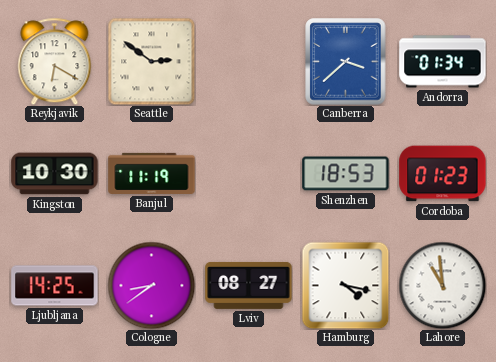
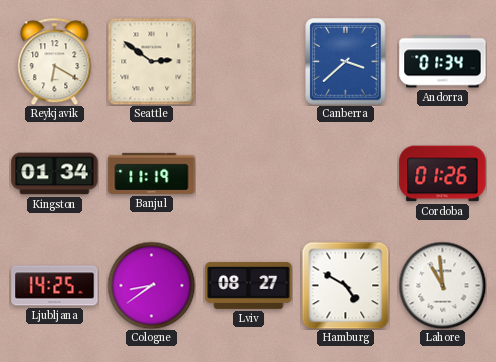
Kingston: 10:30 -> 01:34 (55, 174)
Shenzhen: 18:53 -> none (346, 174)
Cordoba: 01:23 -> 01:26 (443, 174)
Hamburg: 4:17 -> 4:50 (345, 285)
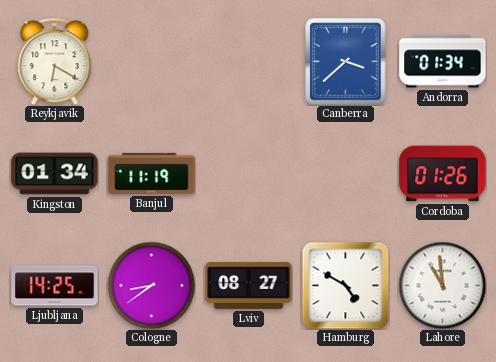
Seattle: 2:51 -> none (151, 61)
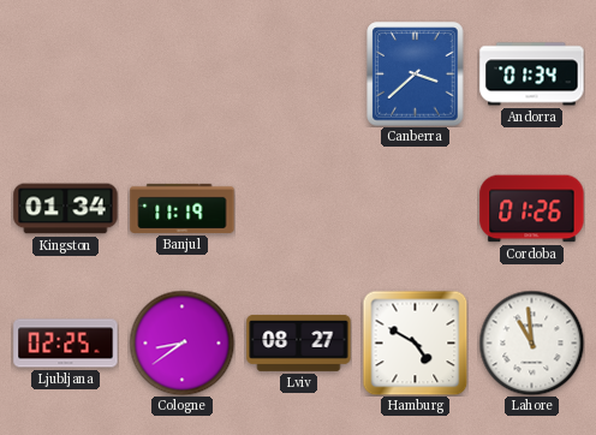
Reykjavik: 6:20 -> none (55, 61)
Ljubljana: 14:25 -> 02:25 (66, 344)
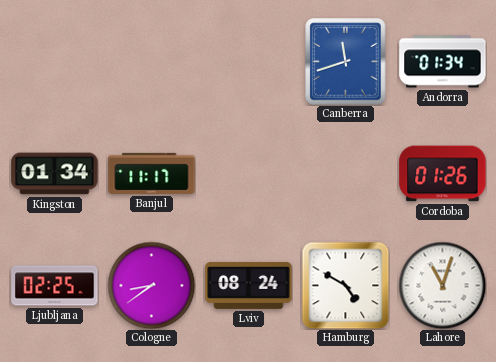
Canberra: 3:38 -> 11:42 (346, 62)
Banjul: 11:19 -> 11:17 (152, 173)
Lviv: 08:27 -> 08:24 (249, 285)
Lahore: 10:59 -> 11:03 (442, 285)
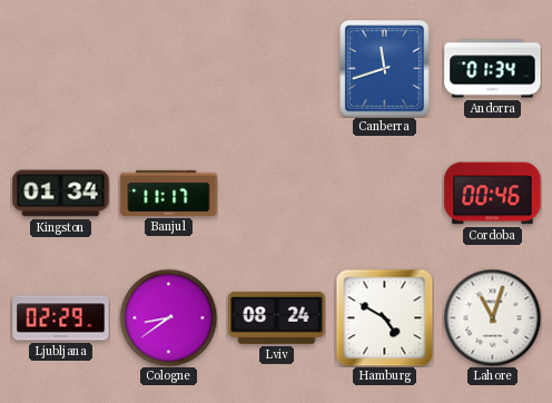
Cordoba: 01:26 -> 00:46 (493, 194)
Ljubljana: 02:25 -> 02:29 (61, 318)
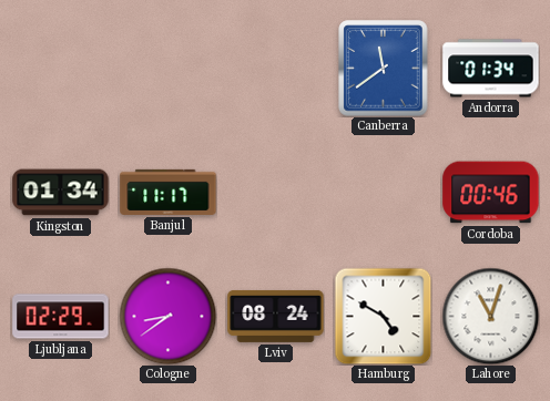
Canberra: 11:42 -> 11:39 (384, 69)
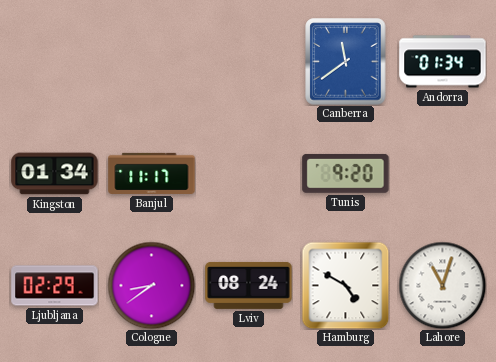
Tunis: none -> 9:20 (346, 173)
Cordoba: 00:46 -> none (491, 193)
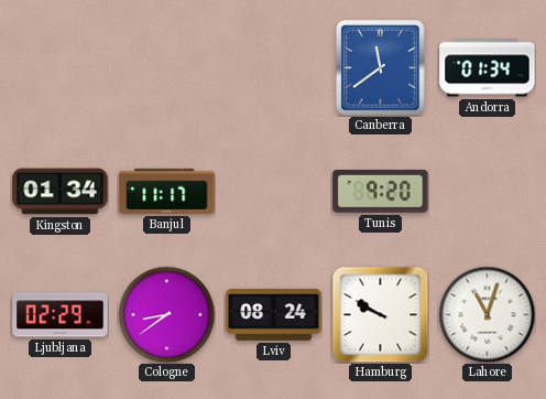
Hamburg: 4:50 -> 9:50 (380, 314)
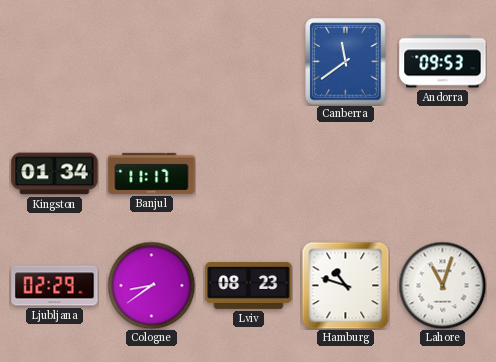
Andorra: 01:34 -> 09:53 (443, 62)
Tunis: 9:20 -> none (381, 191)
Lviv: 08:24 -> 08:23 (249, 285)
Hamburg: 9:50 -> 10:48 (345, 285)
